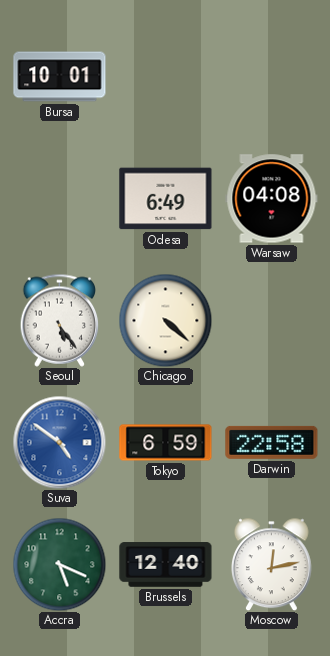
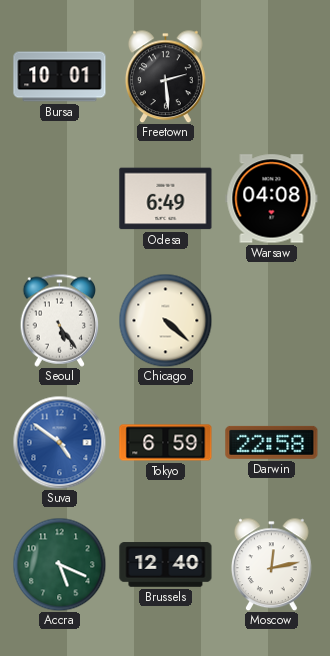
Freetown: none -> 2:29 (165, 76)
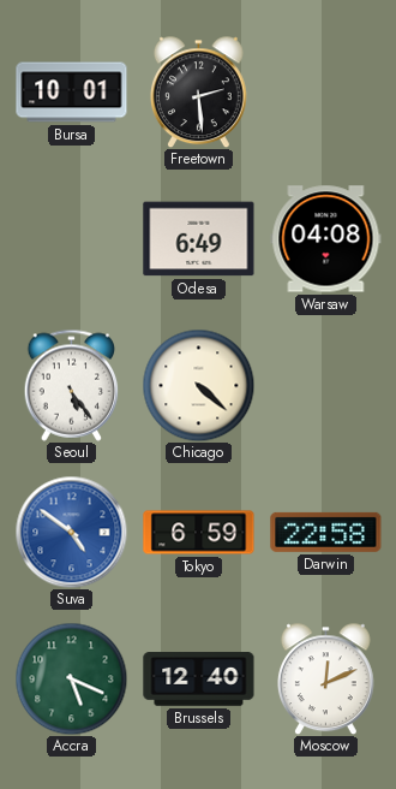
Moscow: 12:13 -> 12:11 (325, 678)
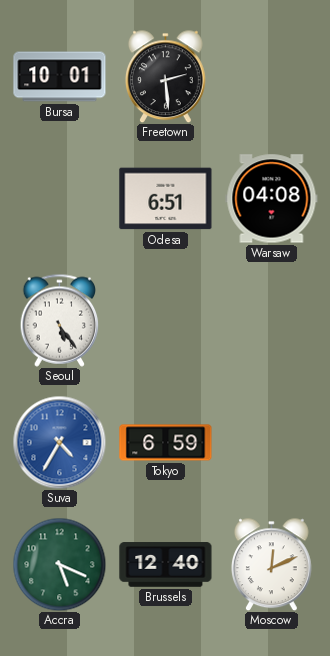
Odesa: 6:49 -> 6:51 (166, 199)
Chicago: 4:22 -> none (198, 385)
Suva: 4:51 -> 4:35 (59, 442)
Darwin: 22:58 -> none (326, 532)
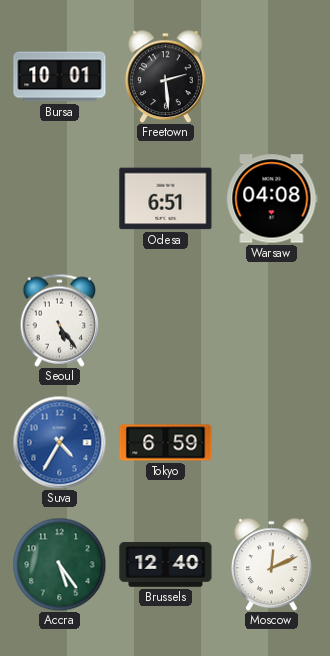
Accra: 5:19 -> 5:24 (59, 564)
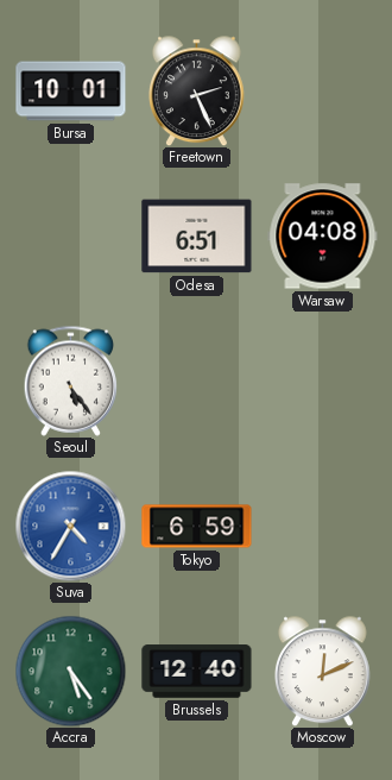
Freetown: 2:29 -> 2:26 (196, 90)
